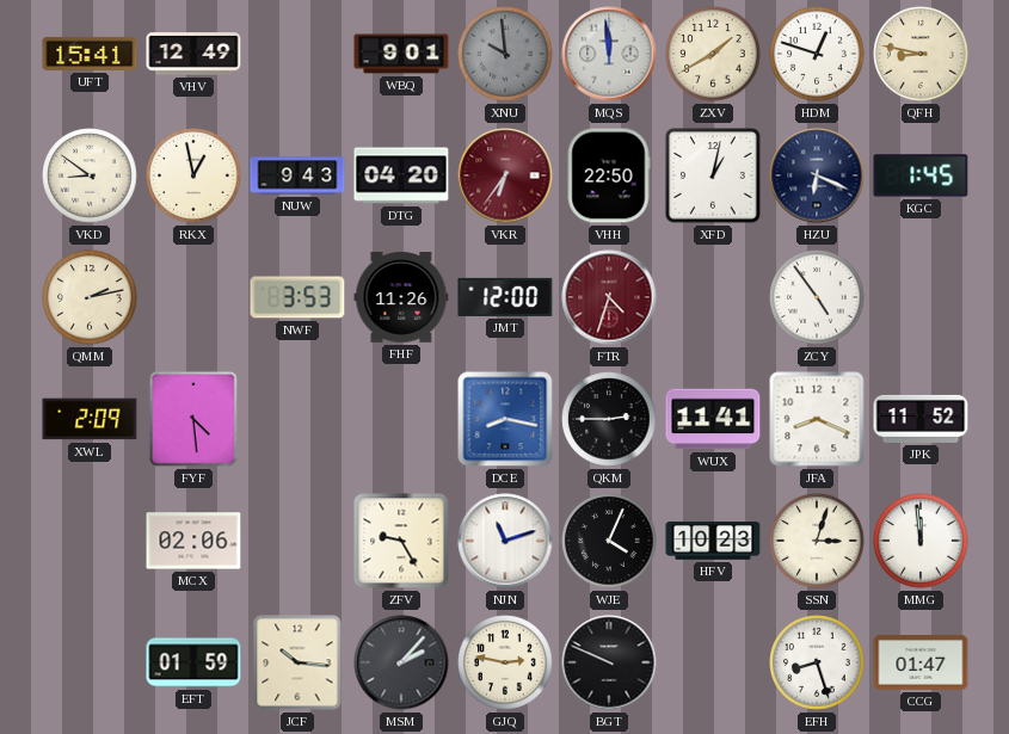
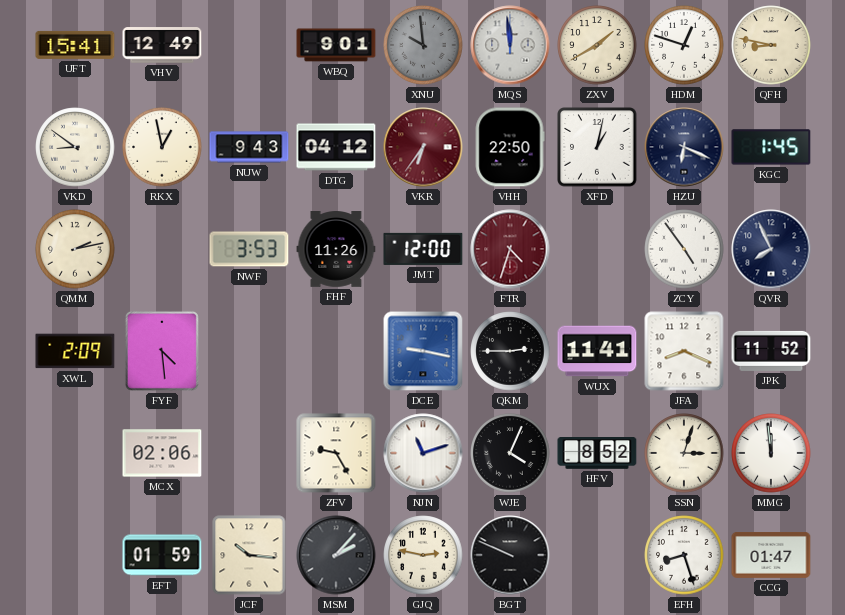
DTG: 04:20 -> 04:12 (336, 147)
QVR: none -> 7:56 (771, 249)
DCE: 8:17 -> 9:17 (423, 351)
HFV: 10:23 -> 8:52 (597, 453)
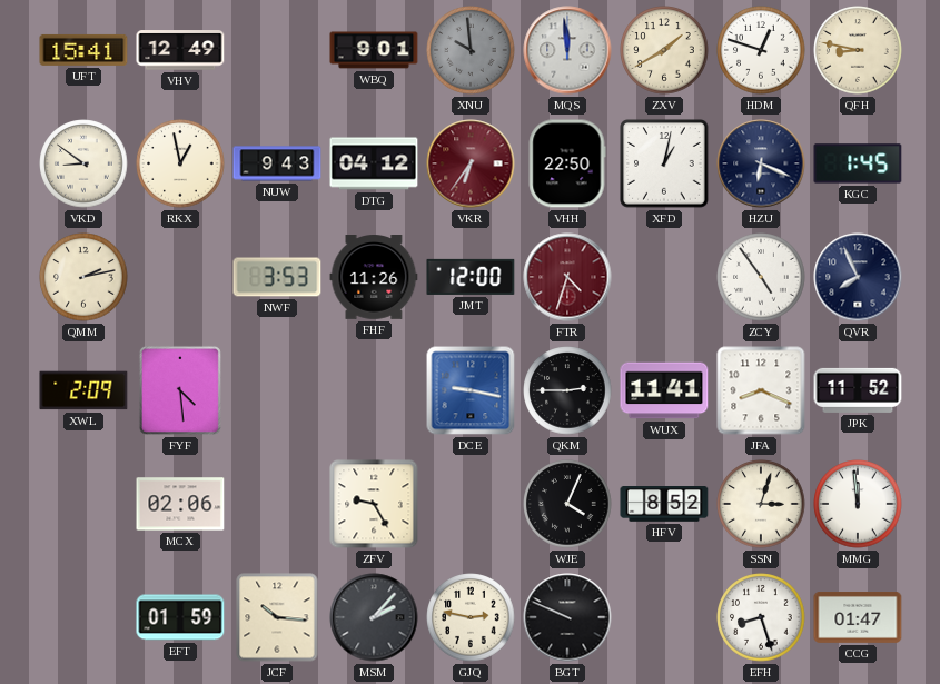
NJN: 11:12 -> none (423, 453)
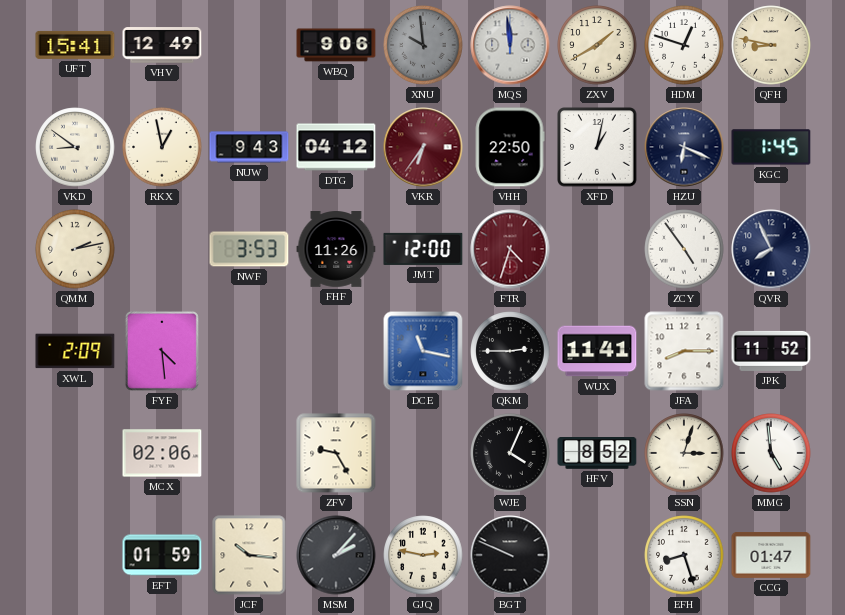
WBQ: 9:01 -> 9:06 (336, 45)
DCE: 9:17 -> 11:17 (423, 351)
JFA: 8:19 -> 8:15 (684, 351)
MMG: 11:59 -> 4:59 (771, 453)
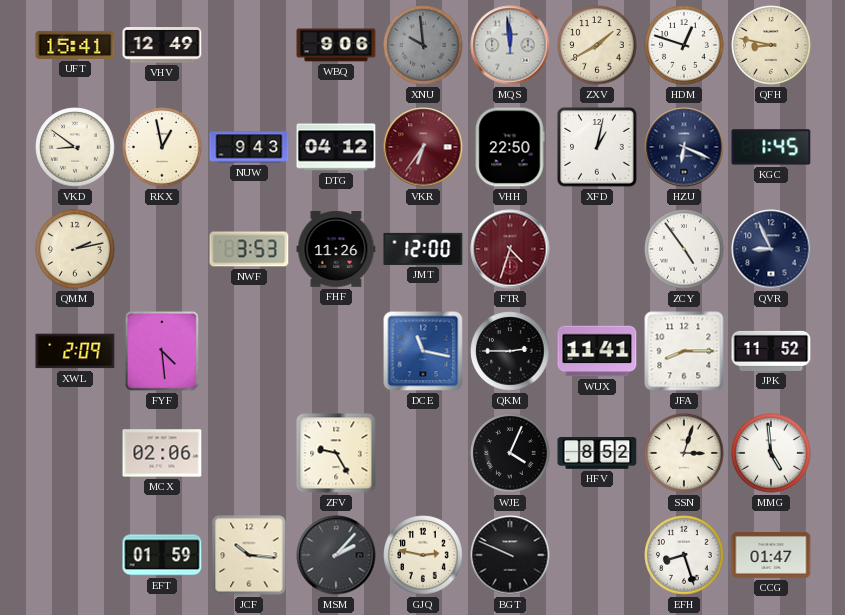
QVR: 7:56 -> 8:56 (771, 249)
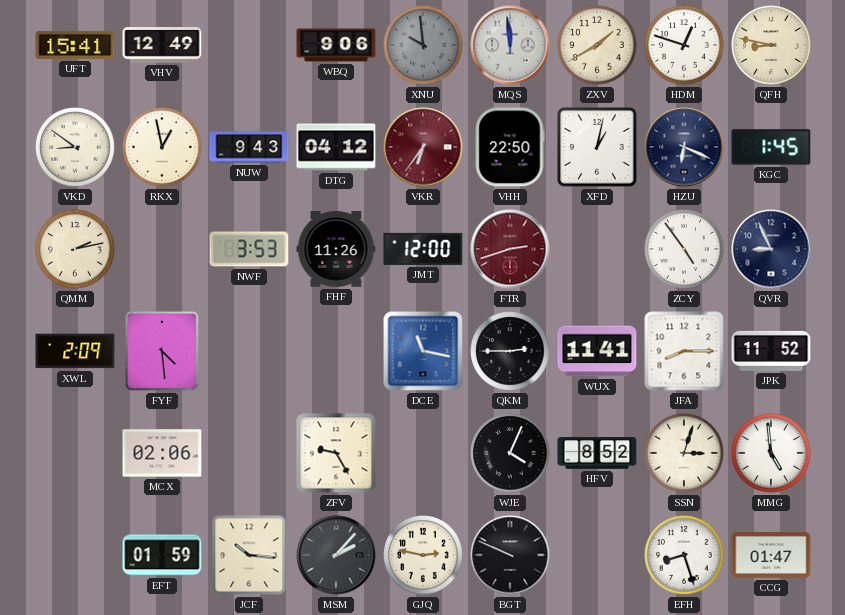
FTR: 4:33 -> 2:42 (510, 249)
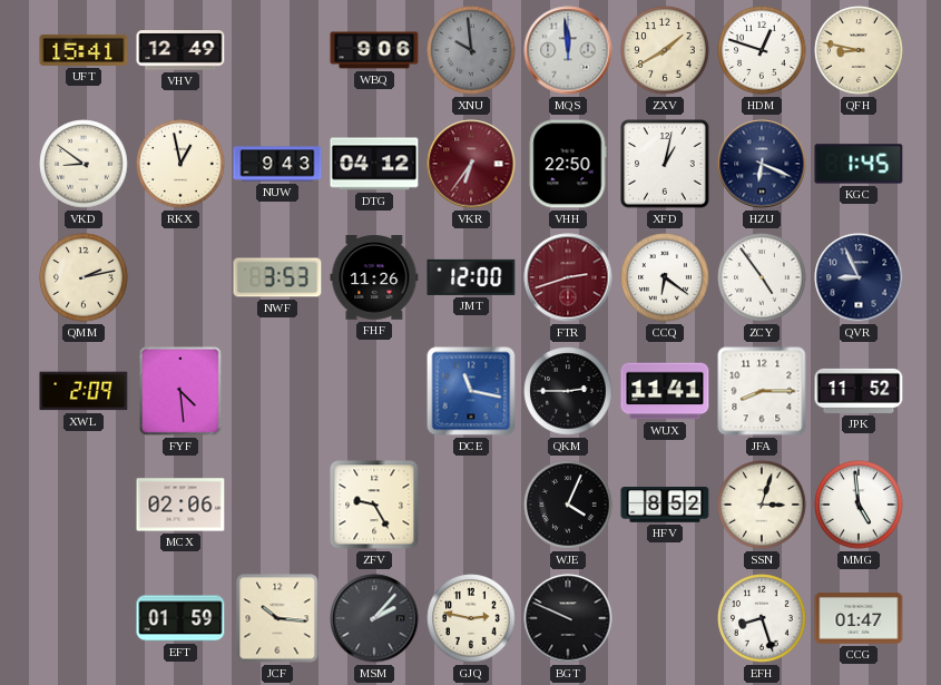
CCQ: none -> 6:21 (665, 277)
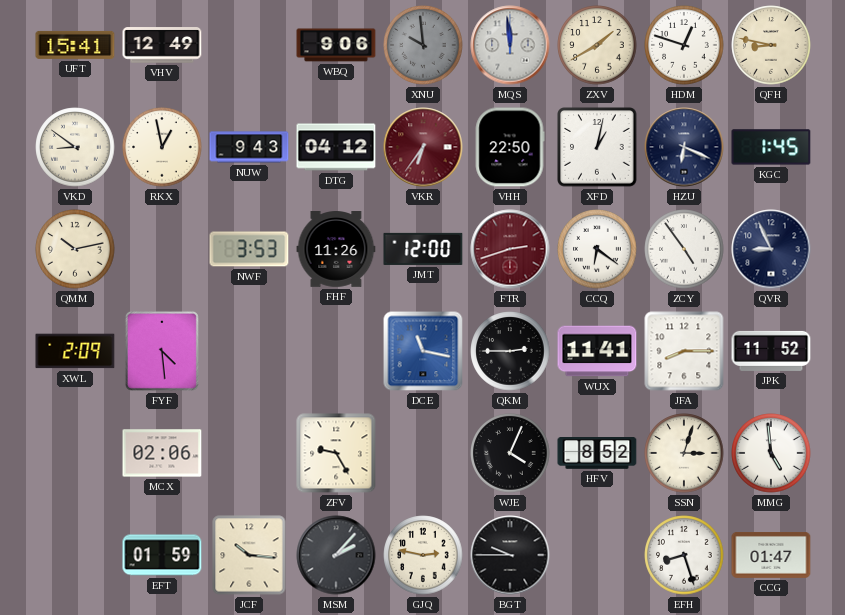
QMM: 2:13 -> 10:13 (75, 249)
BGT: 9:49 -> 9:45 (510, 555)
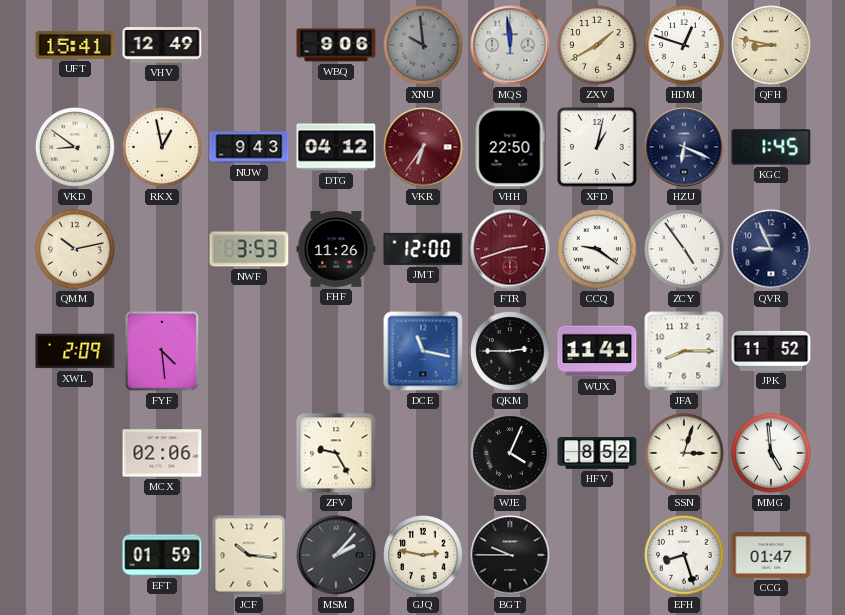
CCQ: 6:21 -> 9:21 (597, 249)
